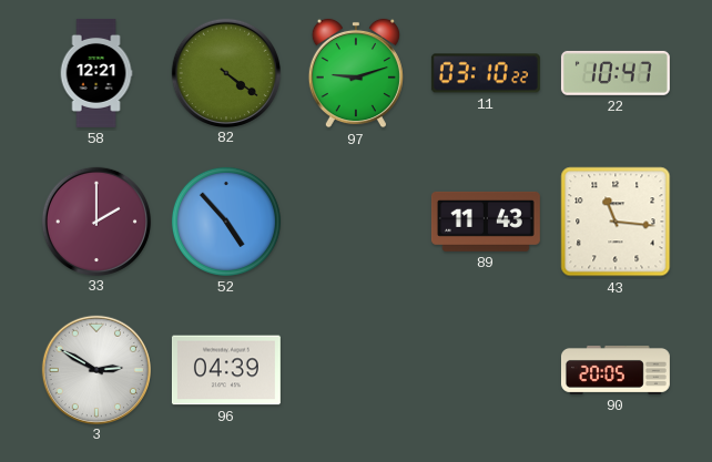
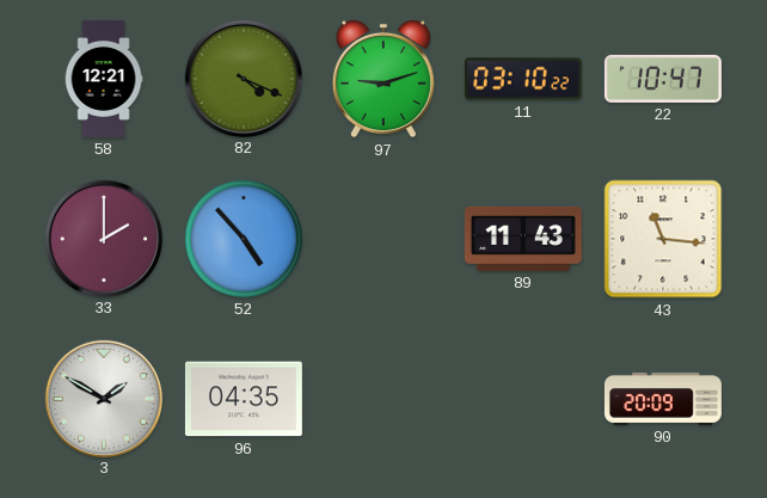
82: 4:21 -> 4:19 (243, 78)
3: 2:50 -> 1:50 (103, 398)
96: 04:39 -> 04:35 (244, 399)
90: 20:05 -> 20:09 (663, 399)
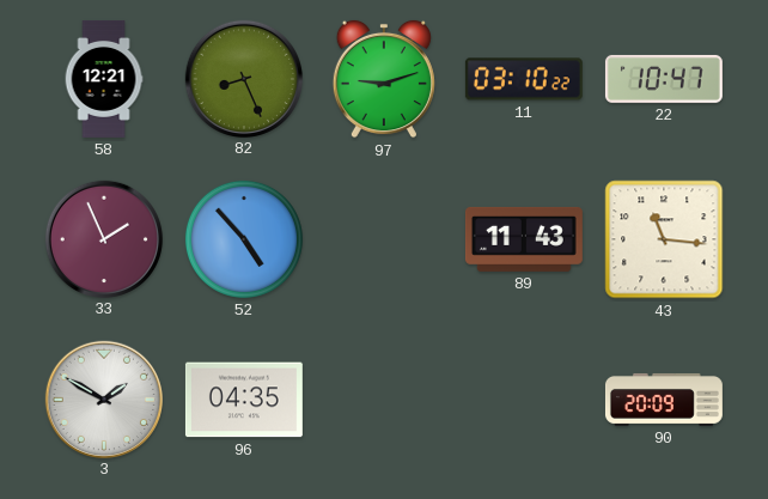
82: 4:19 -> 8:26 (243, 78)
33: 2:00 -> 1:56 (103, 238)
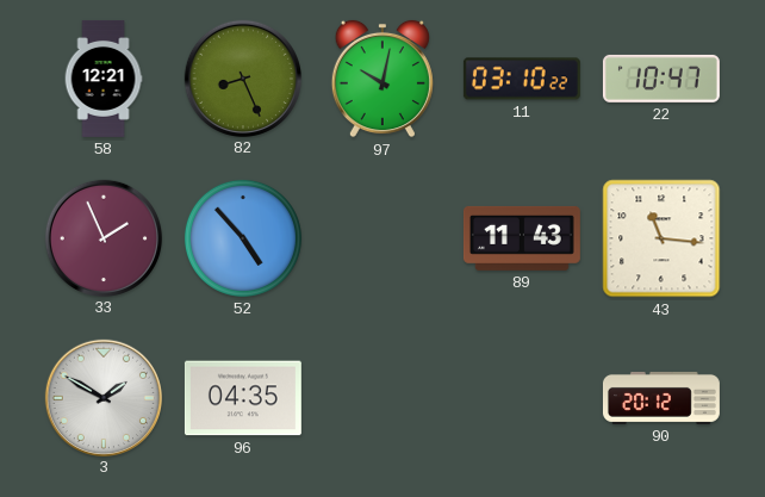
97: 9:12 -> 10:02 (382, 79)
90: 20:09 -> 20:12 (661, 398)
